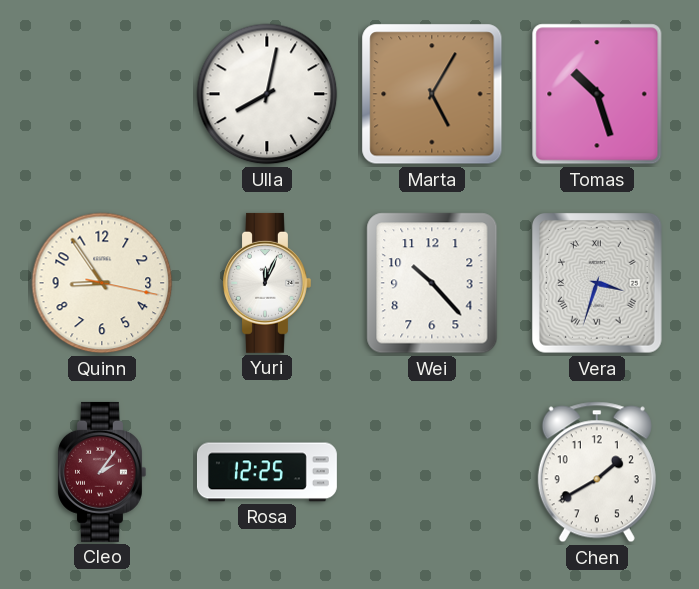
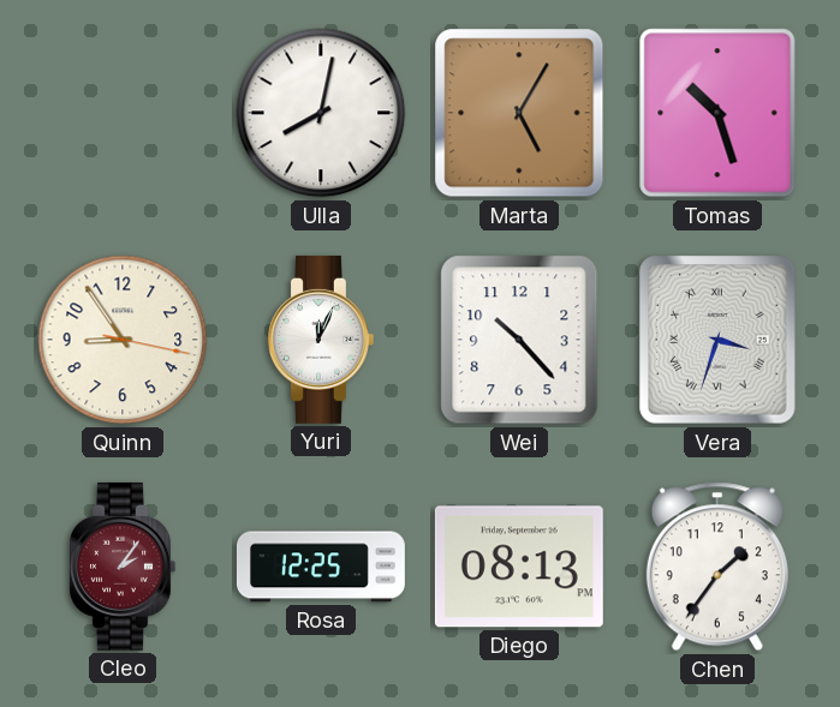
Diego: none -> 08:13 (519, 567)
Chen: 1:40 -> 1:36 (717, 567)
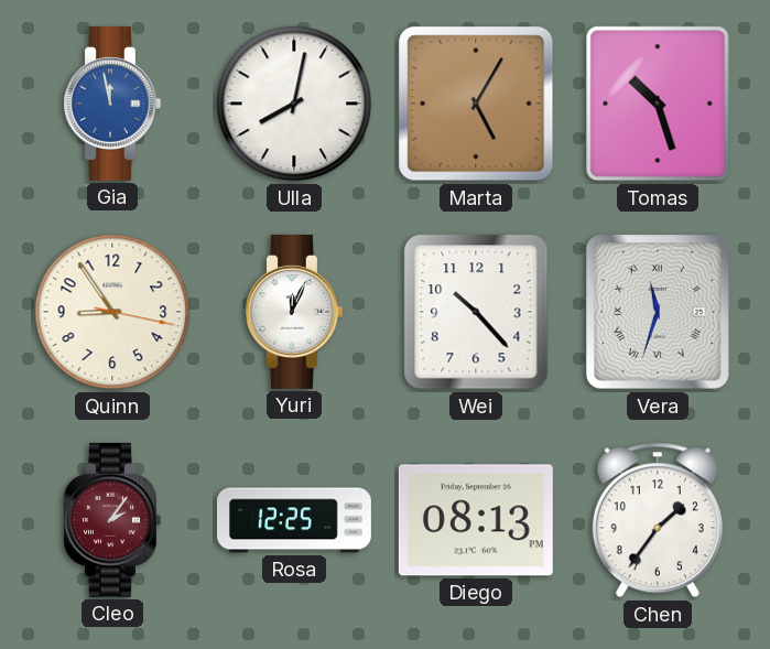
Gia: none -> 11:58 (112, 104)
Vera: 3:33 -> 11:33 (659, 312)
